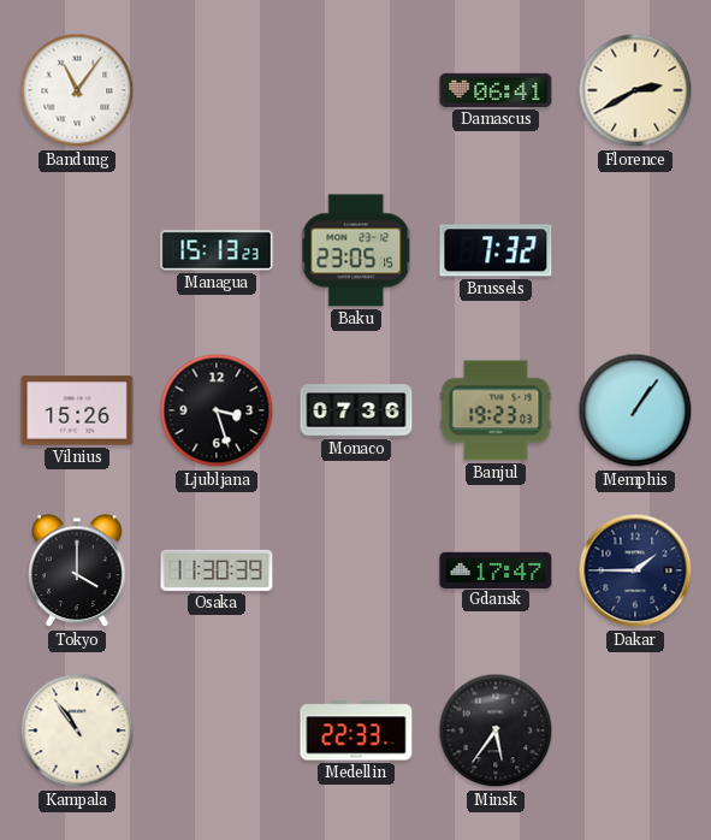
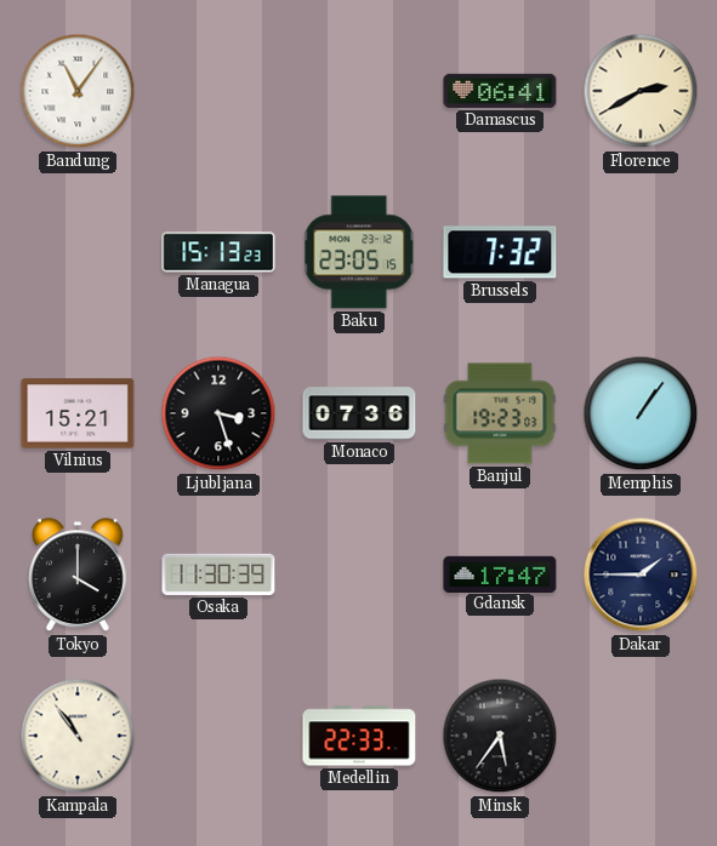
Vilnius: 15:26 -> 15:21 (78, 413)
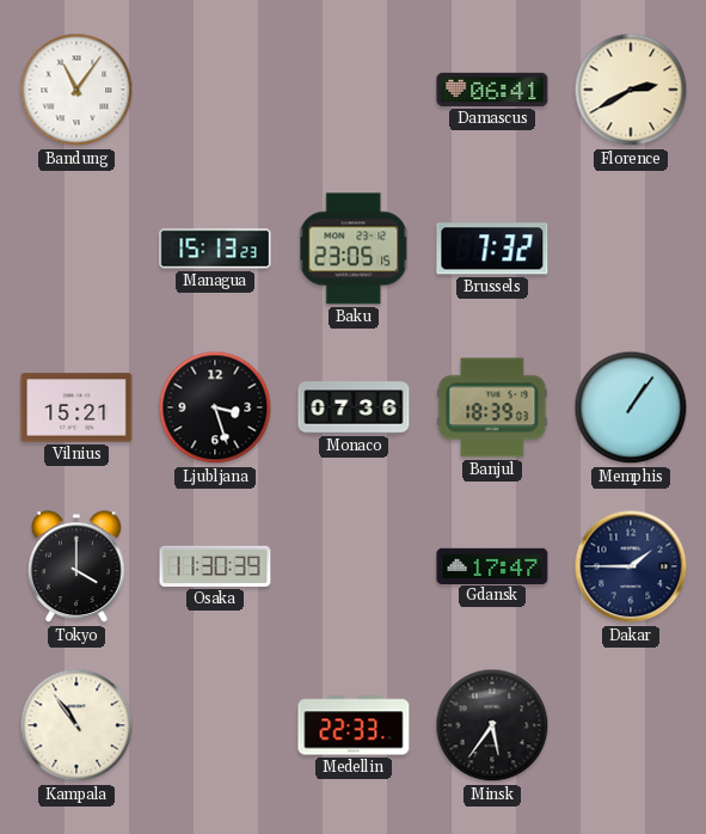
Banjul: 19:23 -> 18:39 (492, 407)
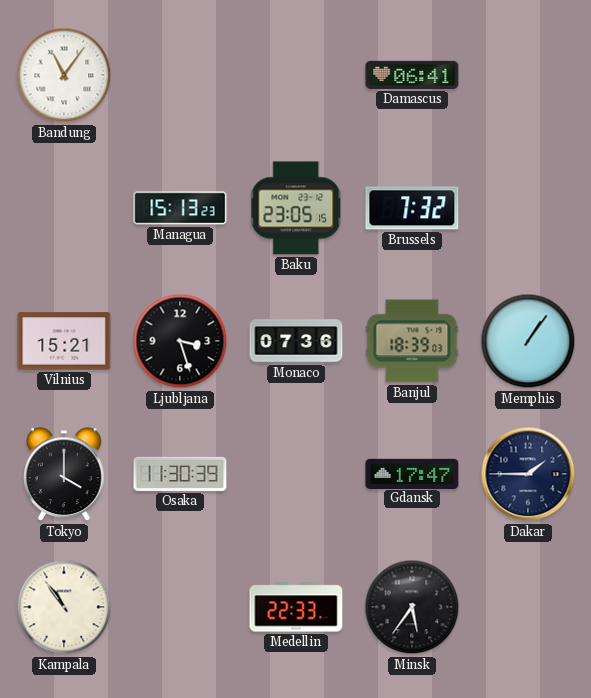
Florence: 2:40 -> none (631, 90)
